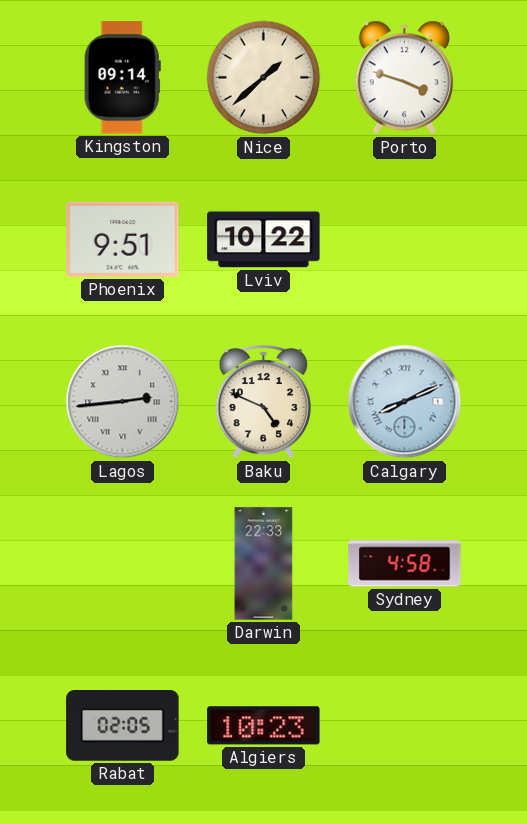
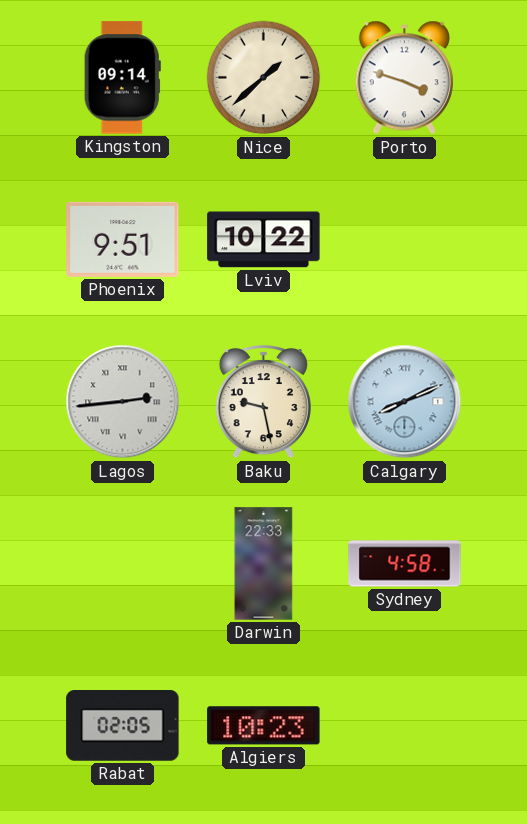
Baku: 4:49 -> 9:28 (263, 402)
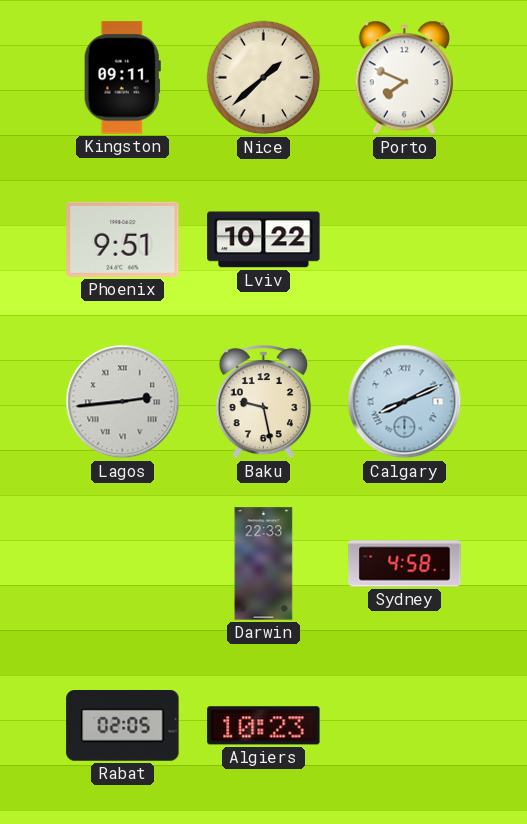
Kingston: 09:14 -> 09:11 (122, 78)
Porto: 3:48 -> 7:49 (404, 78)
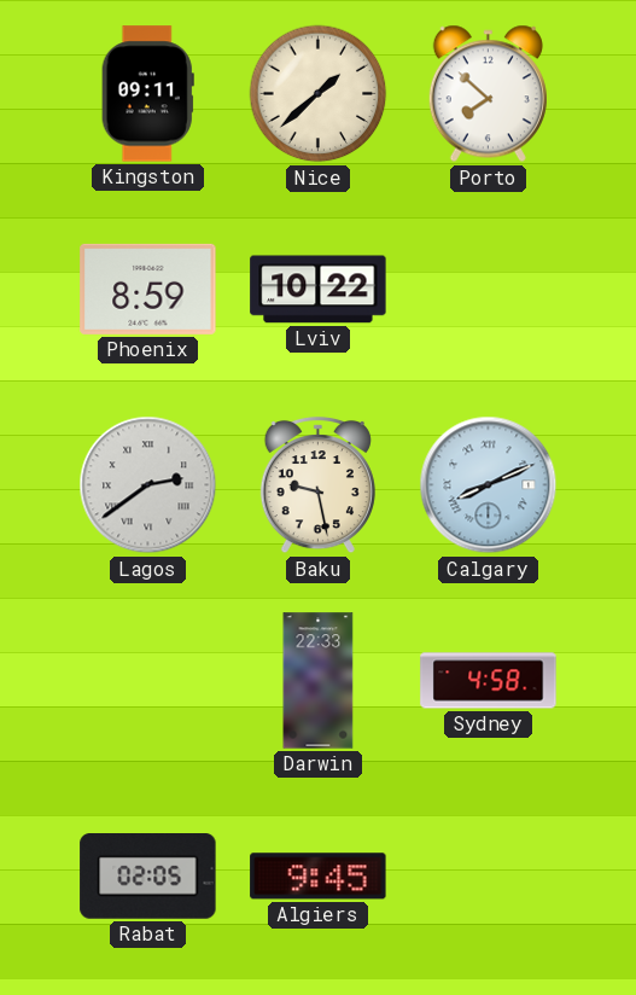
Porto: 7:49 -> 7:52 (488, 94)
Phoenix: 9:51 -> 8:59 (148, 289)
Lagos: 2:44 -> 2:39 (148, 485)
Algiers: 10:23 -> 9:45 (319, 877)
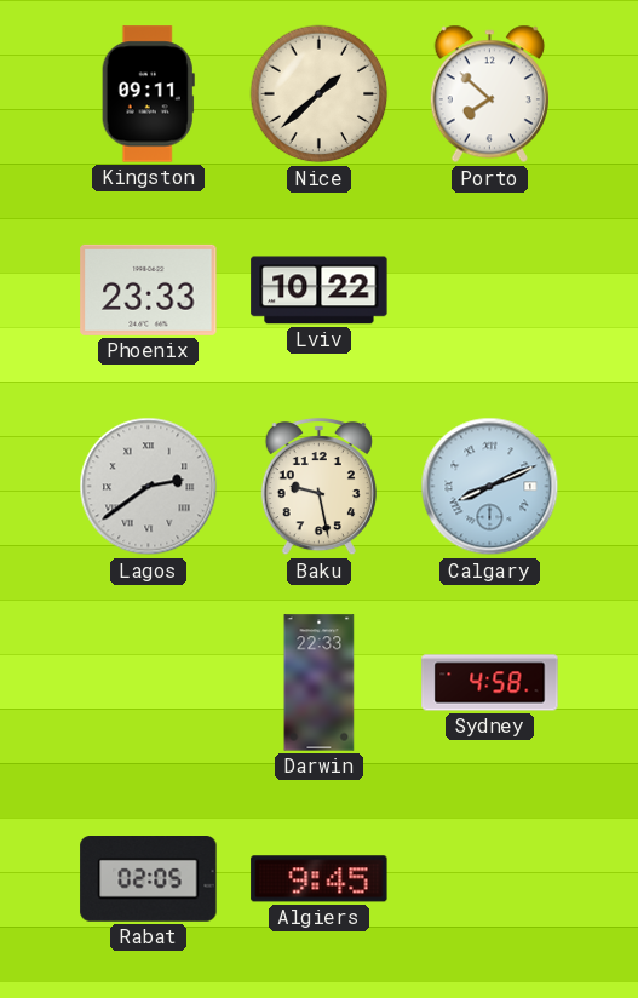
Phoenix: 8:59 -> 23:33 (149, 289)
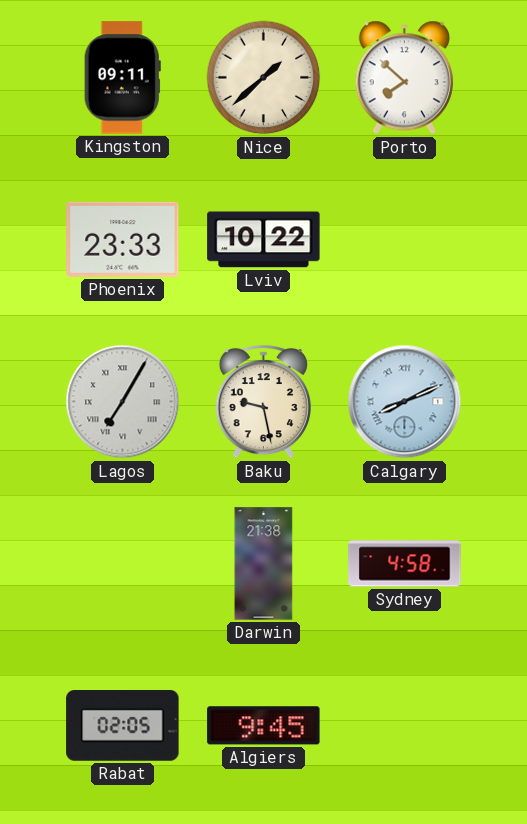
Lagos: 2:39 -> 7:05 (123, 402)
Darwin: 22:33 -> 21:38 (264, 564)
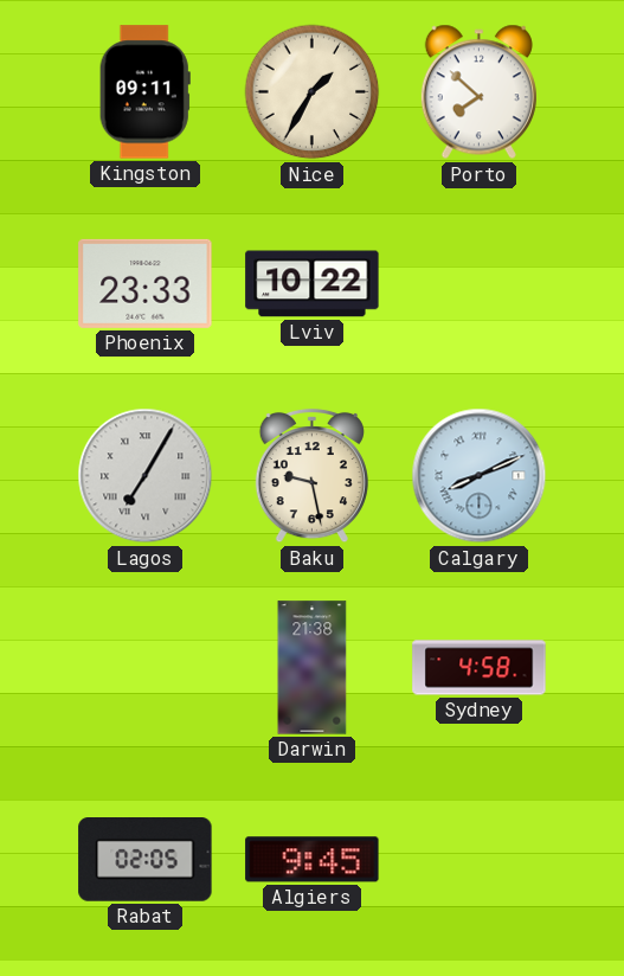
Nice: 1:38 -> 1:35 (313, 92)
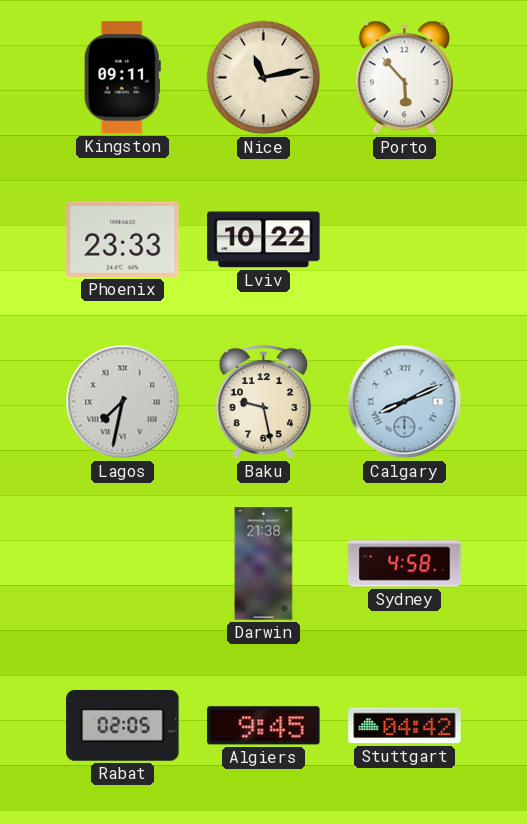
Nice: 1:35 -> 11:13 (264, 78)
Porto: 7:52 -> 5:53 (404, 78)
Lagos: 7:05 -> 7:32 (123, 402)
Stuttgart: none -> 04:42 (405, 726)
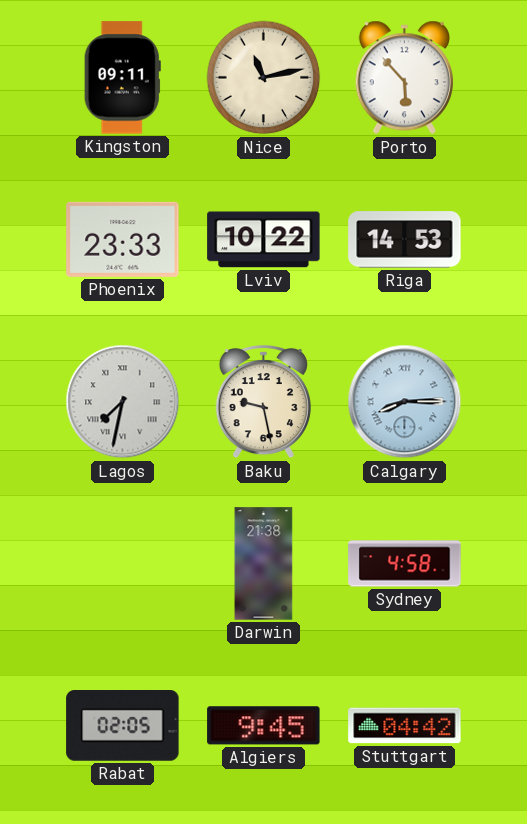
Riga: none -> 14:53 (405, 240)
Calgary: 8:11 -> 8:15 (405, 402)
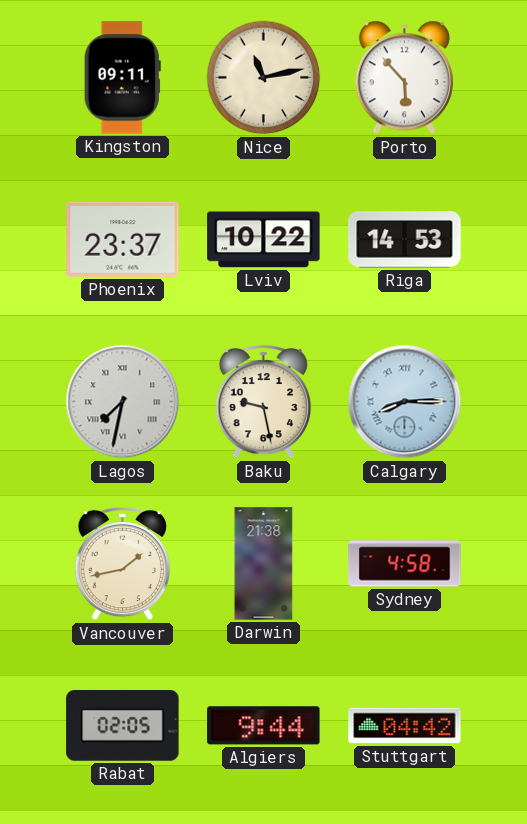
Phoenix: 23:33 -> 23:37 (123, 239)
Vancouver: none -> 1:43 (122, 564)
Algiers: 9:45 -> 9:44 (264, 726)
